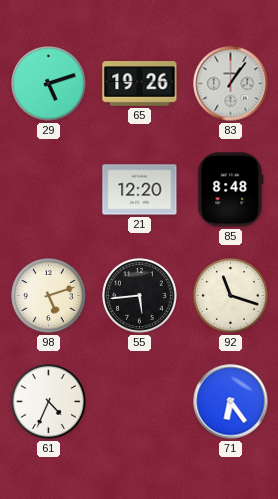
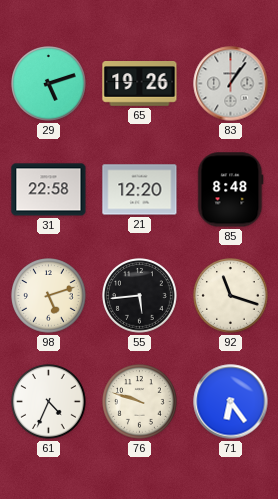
31: none -> 22:58 (49, 190)
76: none -> 9:48 (140, 402)
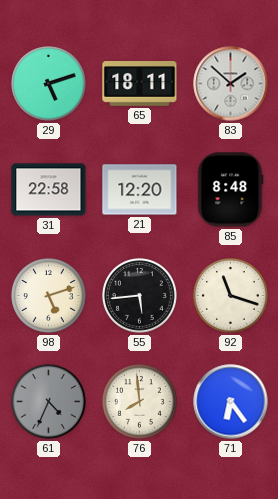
65: 19:26 -> 18:11 (140, 84)
83: 1:06 -> 1:52 (231, 84)
61 dial: white -> grey (49, 402)
76: 9:48 -> 7:59 (140, 402)
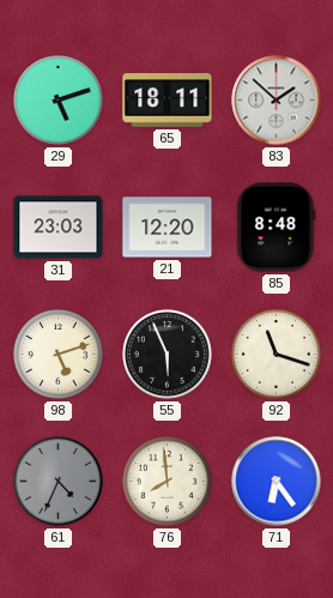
31: 22:58 -> 23:03 (59, 228)
55: 5:44 -> 5:56 (168, 355)
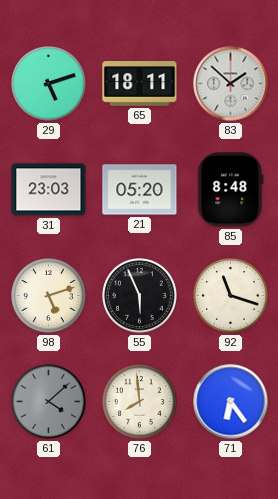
21: 12:20 -> 05:20 (140, 190)
61: 4:34 -> 4:08 (49, 402)
